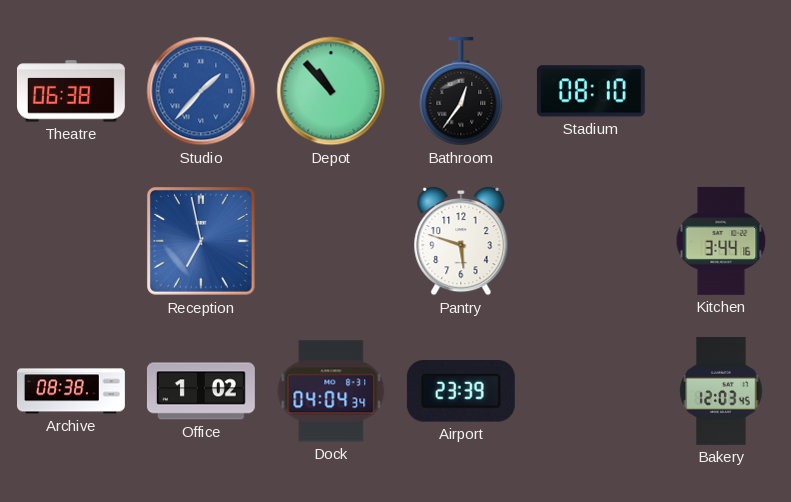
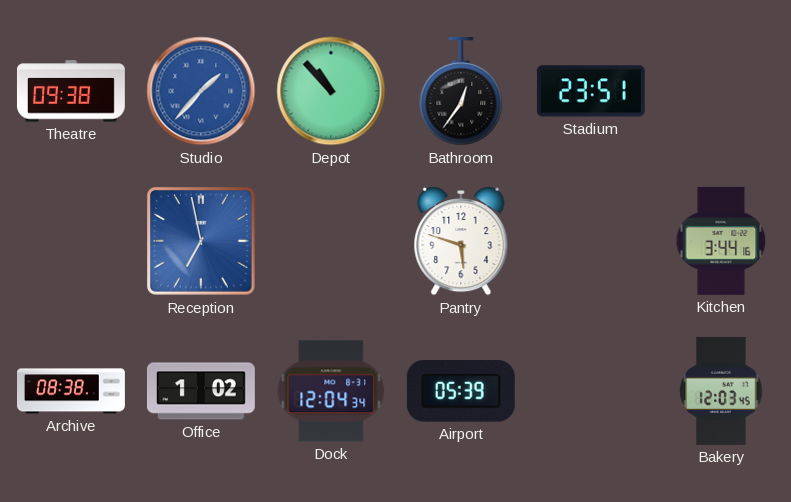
Theatre: 06:38 -> 09:38 (71, 91)
Stadium: 08:10 -> 23:51 (591, 91)
Dock: 04:04 -> 12:04 (331, 391)
Airport: 23:39 -> 05:39 (461, 392)
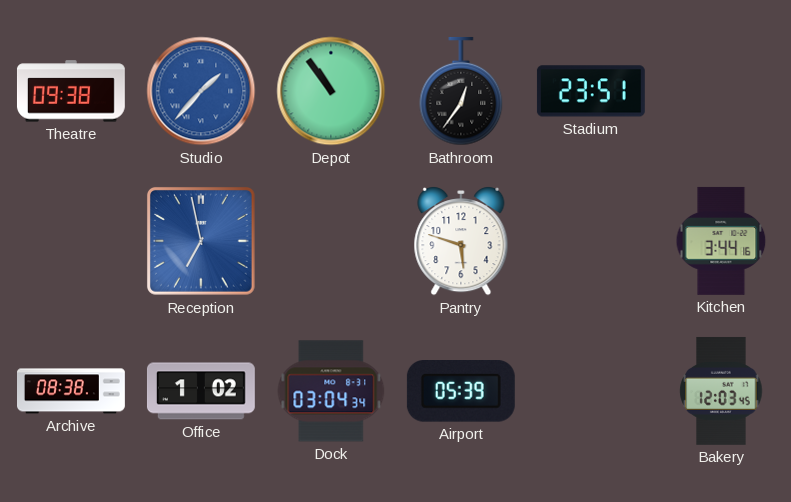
Depot: 10:53 -> 10:54 (331, 91)
Dock: 12:04 -> 03:04 (331, 391)
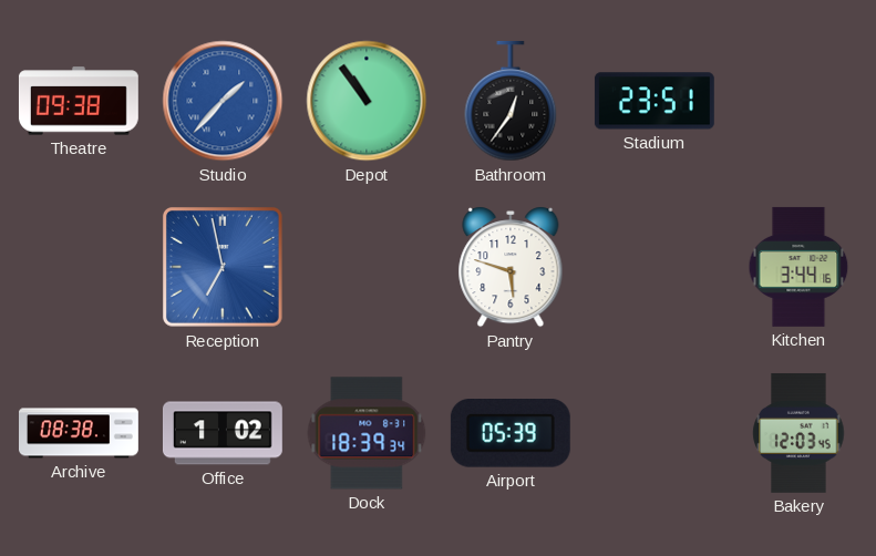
Dock: 03:04 -> 18:39 (367, 433)
